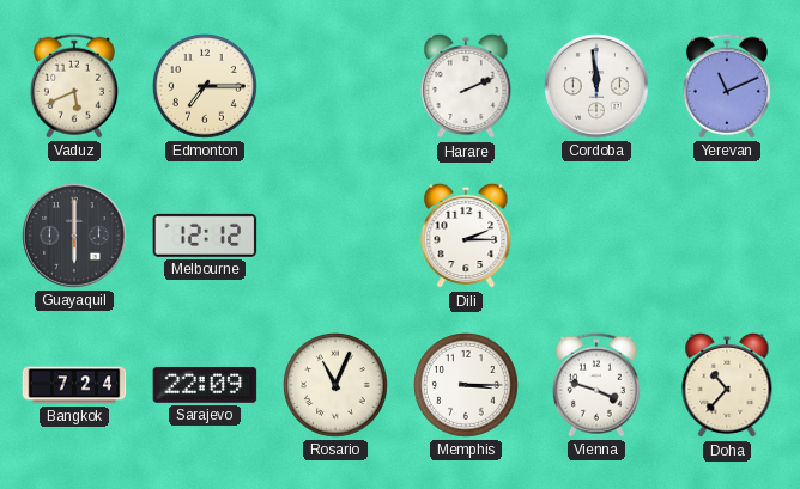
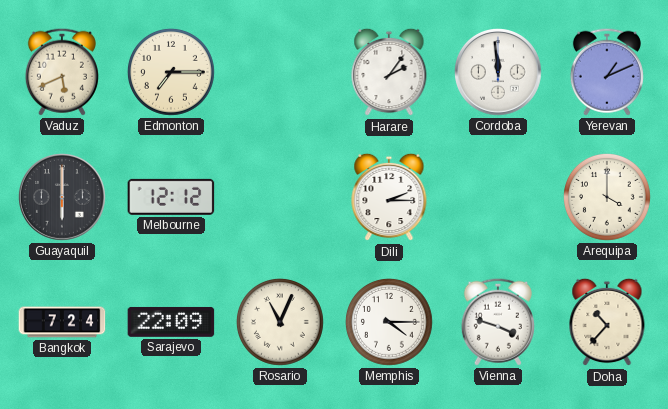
Harare: 2:11 -> 2:06 (389, 72)
Yerevan: 11:11 -> 1:11 (607, 72)
Arequipa: none -> 4:00 (607, 197)
Memphis: 3:15 -> 4:15 (389, 322)
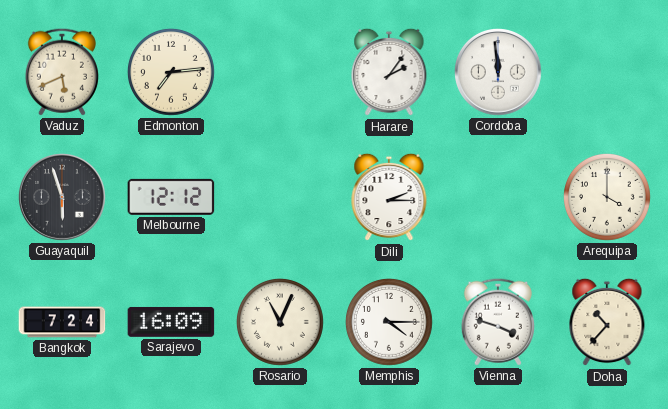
Edmonton: 7:15 -> 7:14 (171, 72)
Yerevan: 1:11 -> none (607, 72)
Guayaquil: 6:00 -> 5:57 (63, 198)
Sarajevo: 22:09 -> 16:09 (171, 322)
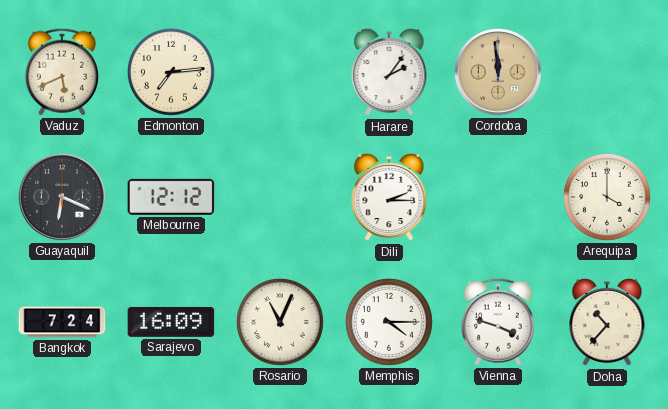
Cordoba dial: white -> champagne (499, 73)
Guayaquil: 5:57 -> 6:19 (63, 198)
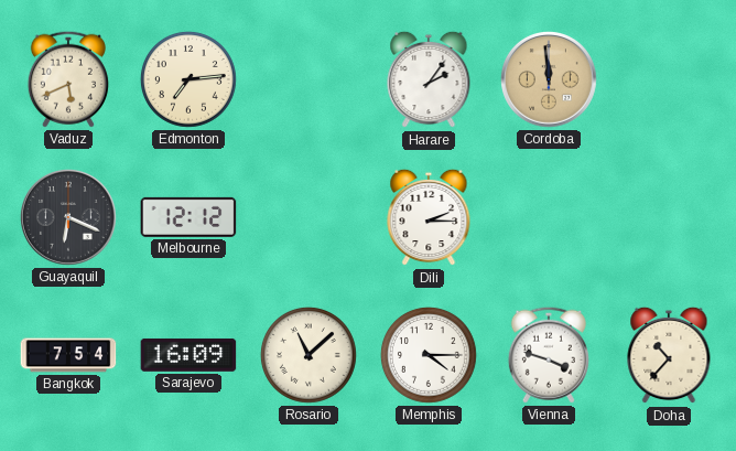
Arequipa: 4:00 -> none (607, 197)
Bangkok: 7:24 -> 7:54 (68, 355)
Rosario: 11:04 -> 11:08 (309, 355)
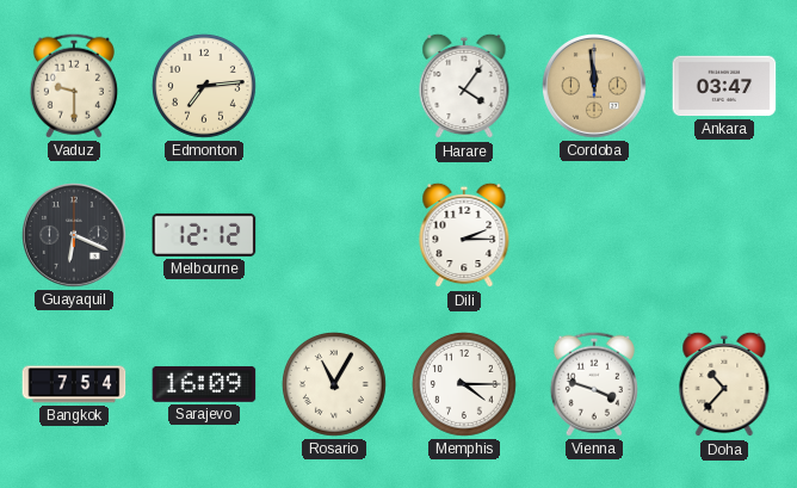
Vaduz: 5:41 -> 9:30 (74, 86)
Harare: 2:06 -> 4:06 (464, 86)
Ankara: none -> 03:47 (724, 86)
Rosario: 11:08 -> 11:05 (334, 384)
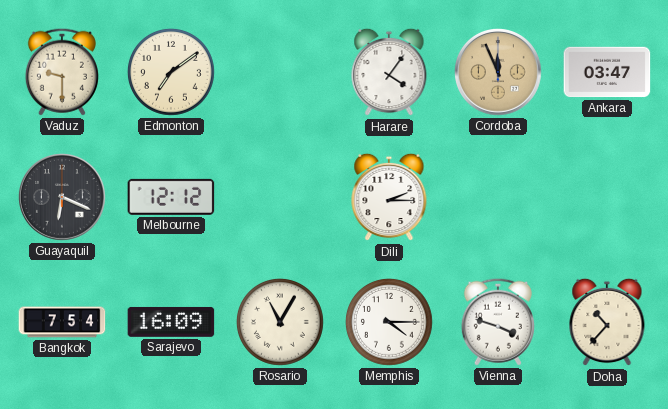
Edmonton: 7:14 -> 7:09 (171, 72)
Cordoba: 11:59 -> 11:56 (499, 73)
